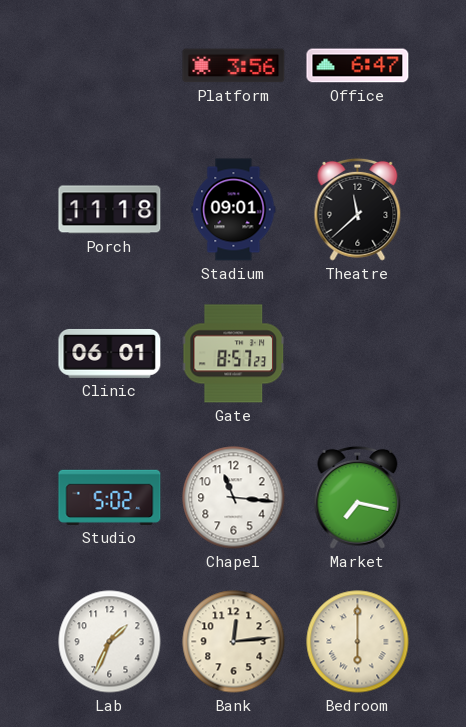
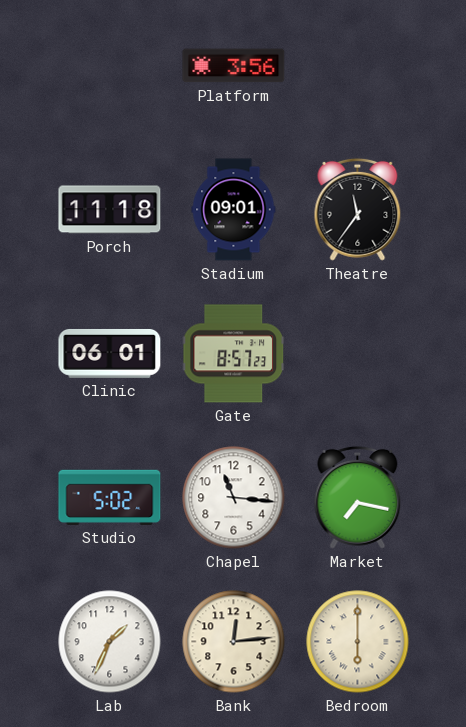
Office: 6:47 -> none (358, 66)
Theatre: 11:38 -> 11:36 (358, 209)
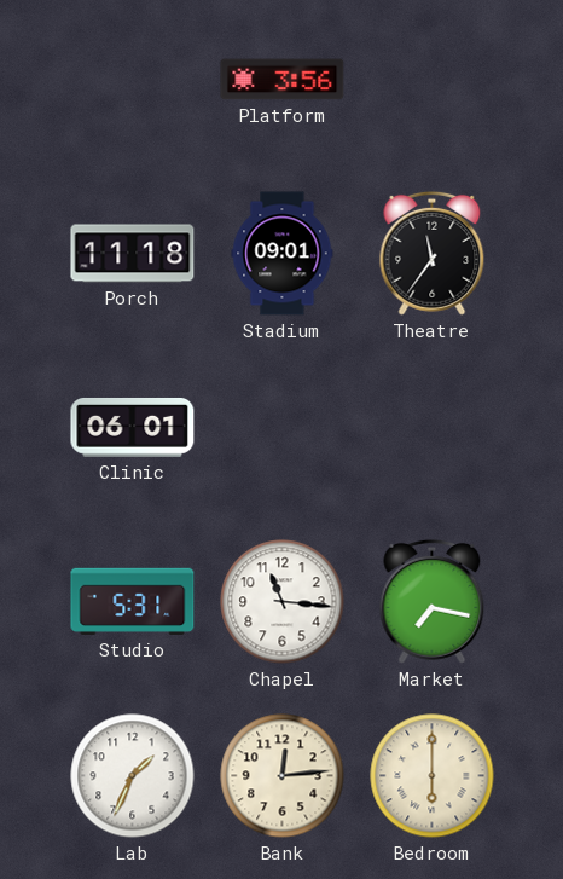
Gate: 8:57 -> none (234, 354)
Studio: 5:02 -> 5:31 (133, 601)
